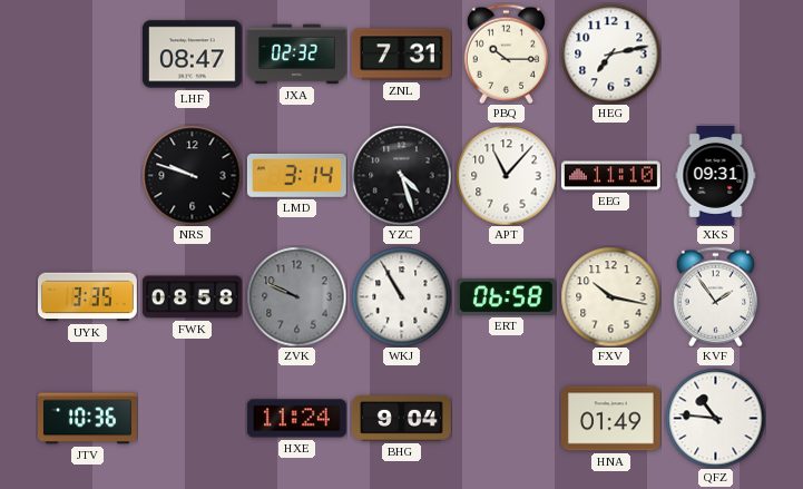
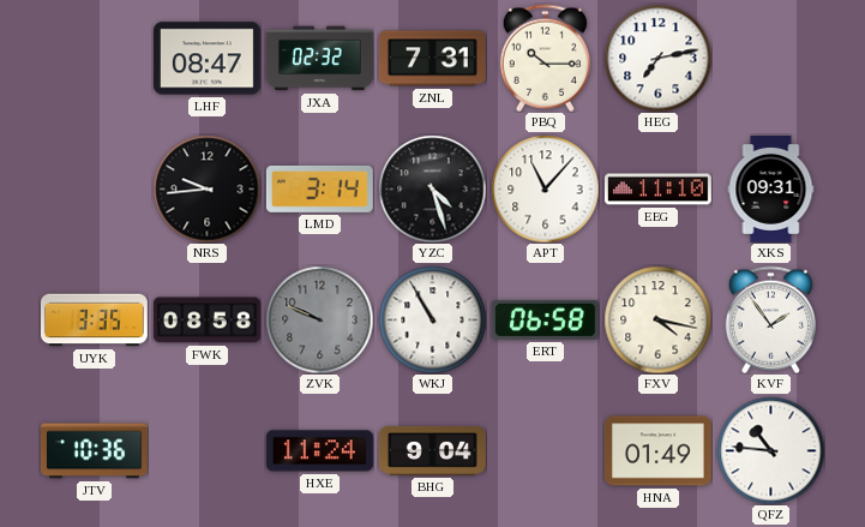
NRS: 9:48 -> 9:44 (206, 188)
FXV: 10:17 -> 4:17 (657, 319)
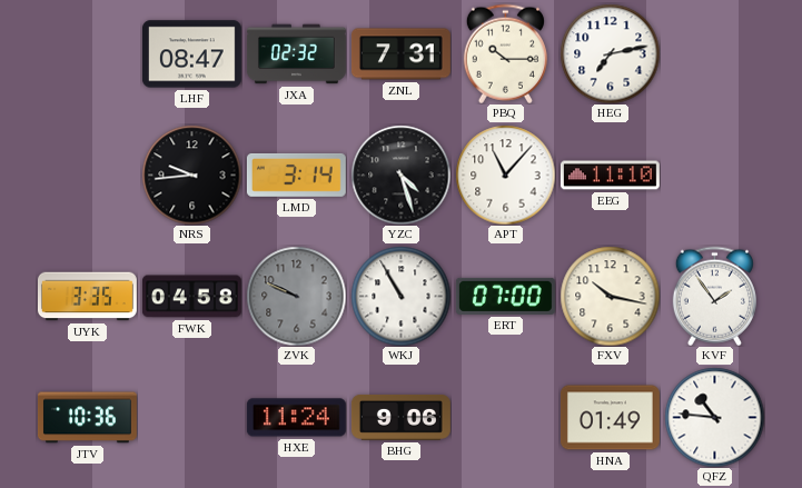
XKS: 09:31 -> none (771, 188)
FWK: 08:58 -> 04:58 (191, 297)
ERT: 06:58 -> 07:00 (505, 296)
FXV: 4:17 -> 10:17 (610, 296)
BHG: 9:04 -> 9:06 (400, 417)
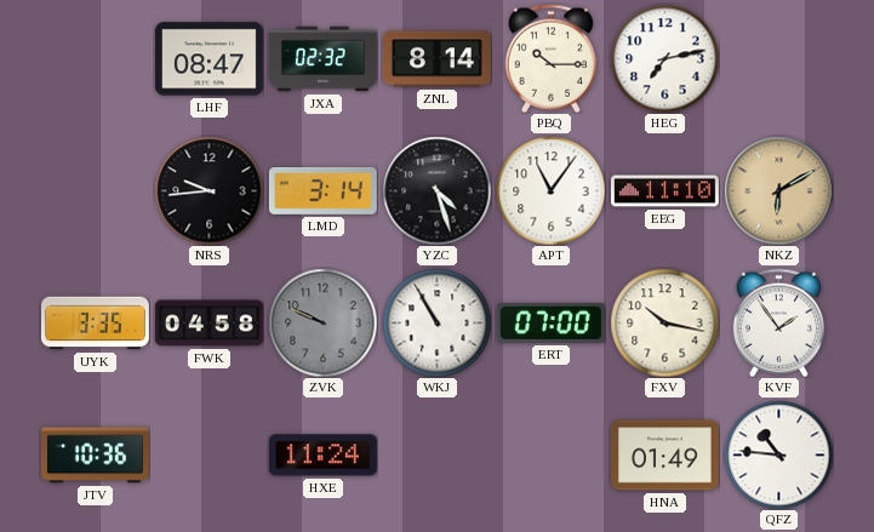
ZNL: 7:31 -> 8:14 (436, 59)
APT: 11:07 -> 11:06 (550, 190)
NKZ: none -> 6:10 (778, 190)
BHG: 9:06 -> none (400, 417)
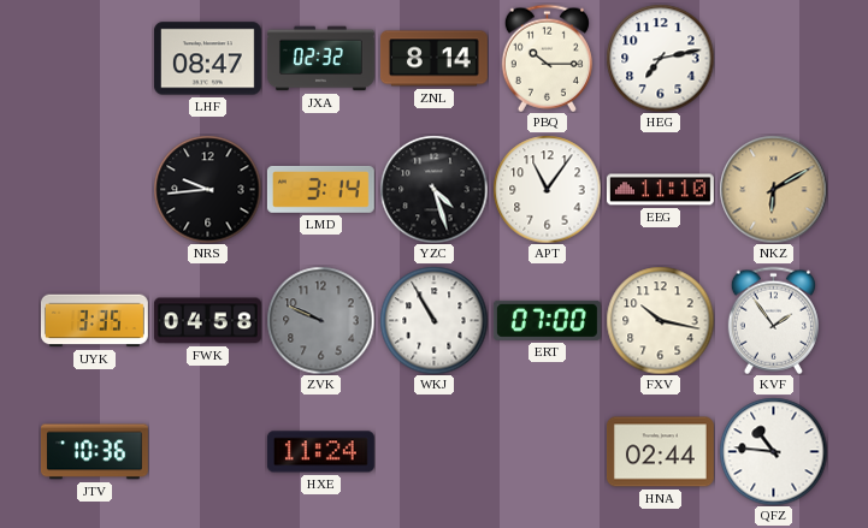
HNA: 01:49 -> 02:44 (660, 452)
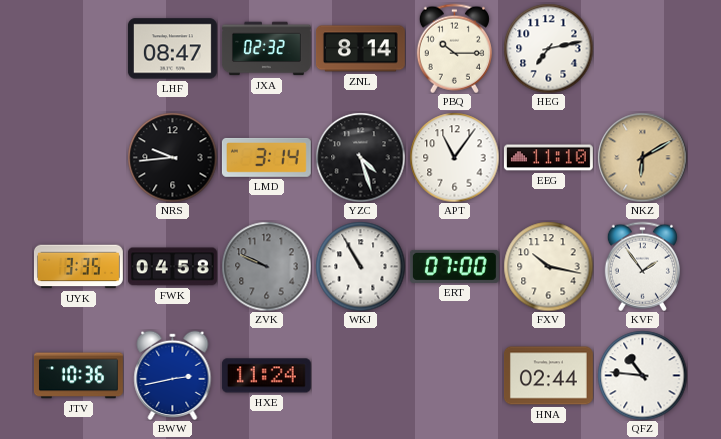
BWW: none -> 2:43 (173, 375)
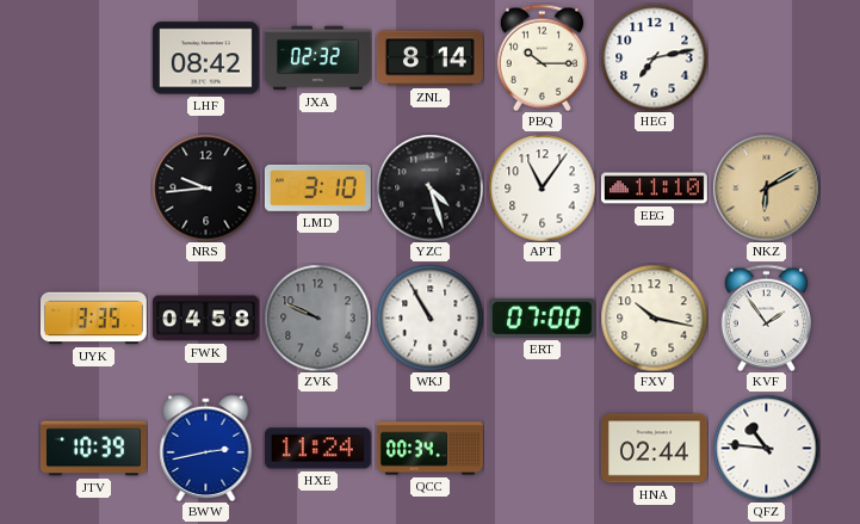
LHF: 08:47 -> 08:42 (205, 58)
LMD: 3:14 -> 3:10 (317, 187)
JTV: 10:36 -> 10:39 (93, 449)
QCC: none -> 00:34 (429, 449)
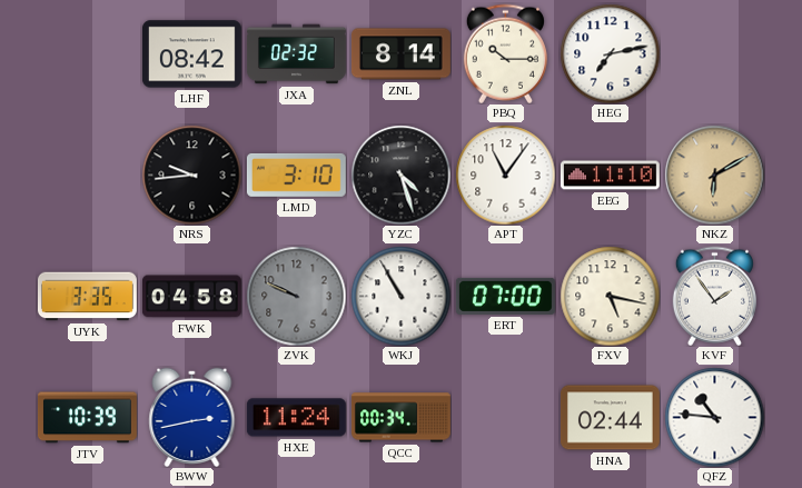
FXV: 10:17 -> 5:17 (610, 296)
